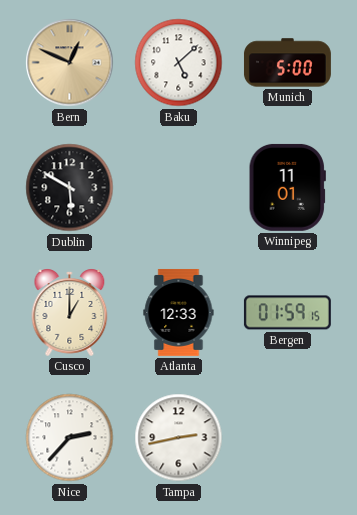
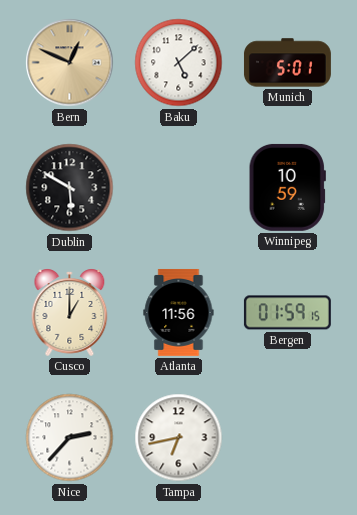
Munich: 5:00 -> 5:01 (287, 63)
Winnipeg: 11:01 -> 10:59 (287, 187)
Atlanta: 12:33 -> 11:56 (179, 312)
Tampa: 2:43 -> 6:43 (179, 438)
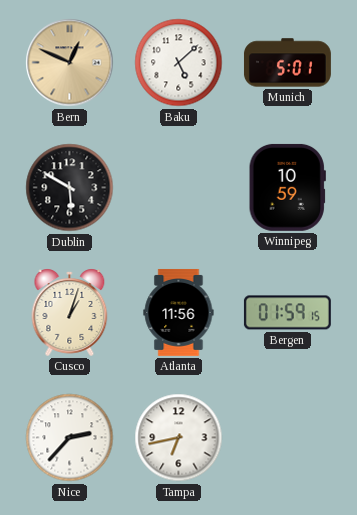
Cusco: 1:00 -> 1:03 (70, 312)
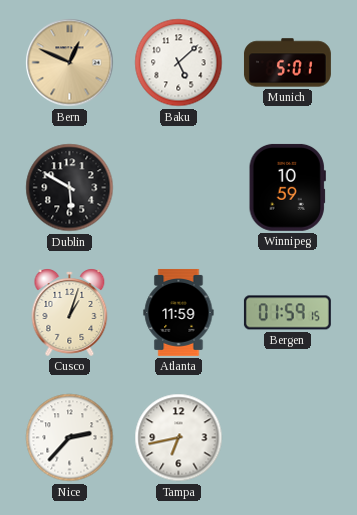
Atlanta: 11:56 -> 11:59 (179, 312)
